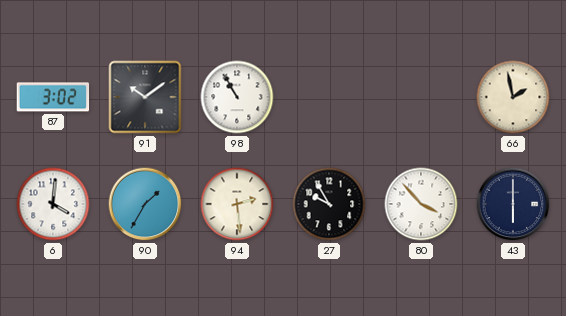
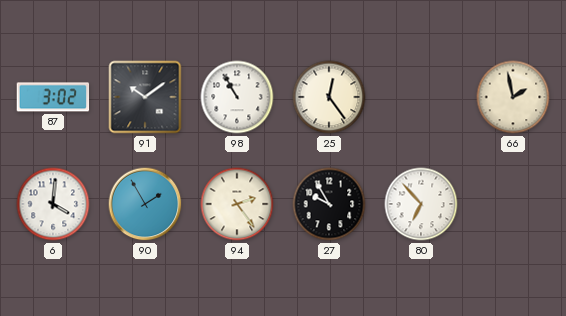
25: none -> 12:24 (329, 97)
90: 1:35 -> 1:55 (145, 204)
94: 2:29 -> 2:24 (237, 204)
80: 3:53 -> 6:53 (421, 204)
43: 6:00 -> none (513, 204)
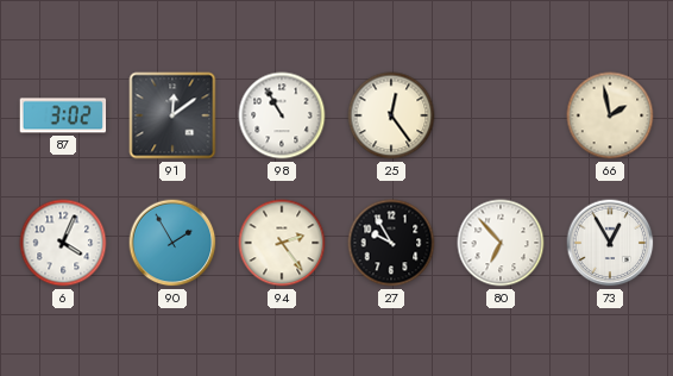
91: 10:09 -> 12:09 (172, 115)
6: 4:01 -> 4:04 (63, 243)
73: none -> 12:55 (610, 243)
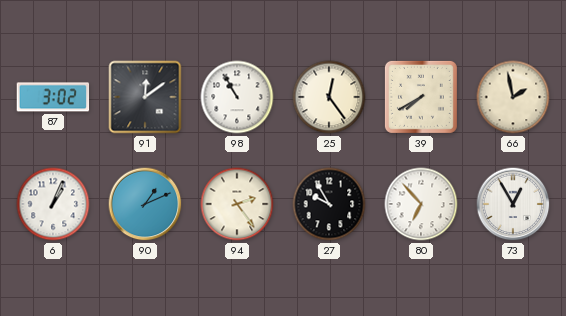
39: none -> 7:40 (421, 97)
6: 4:04 -> 1:04 (53, 204)
90: 1:55 -> 1:11 (145, 204)
